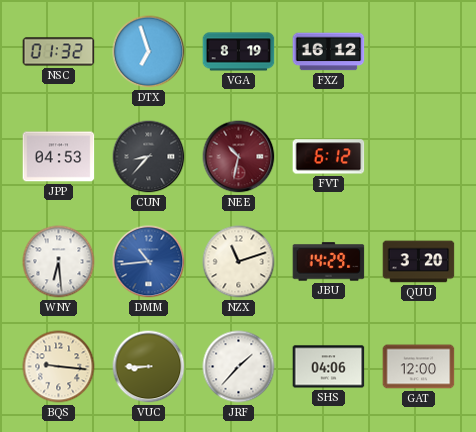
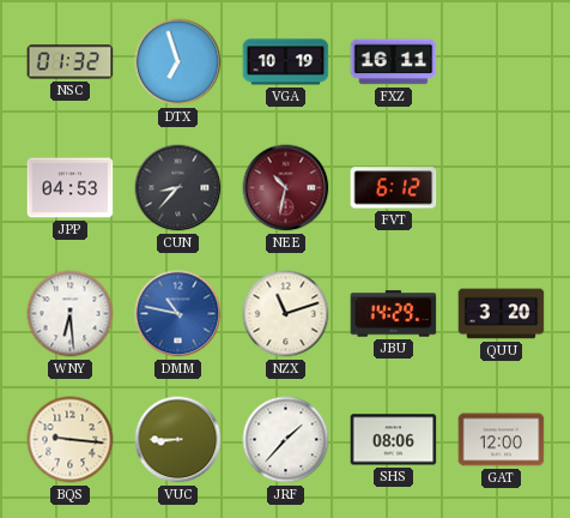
VGA: 8:19 -> 10:19 (286, 62)
FXZ: 16:12 -> 16:11 (394, 62)
DMM: 10:44 -> 10:47 (178, 314)
SHS: 04:06 -> 08:06 (394, 440)
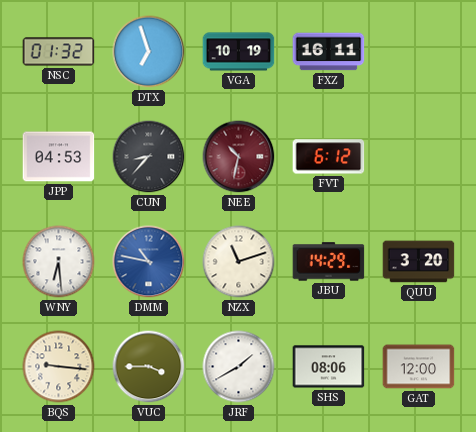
VUC: 8:45 -> 3:45 (149, 367)
JRF: 1:37 -> 1:40 (239, 367)
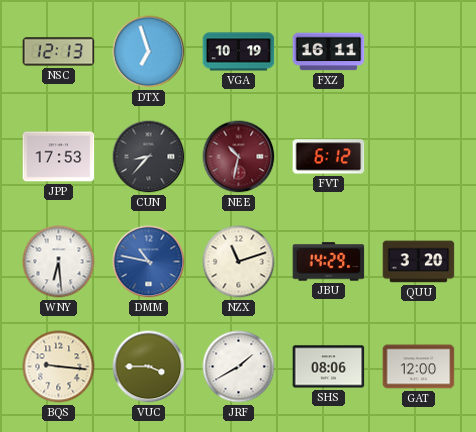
NSC: 01:32 -> 12:13 (59, 52)
JPP: 04:53 -> 17:53 (59, 157)
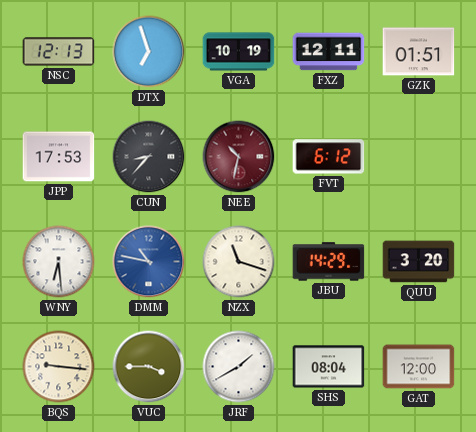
FXZ: 16:11 -> 12:11 (329, 52)
GZK: none -> 01:51 (419, 52)
NZX: 11:12 -> 11:18 (239, 262)
SHS: 08:06 -> 08:04 (329, 367)
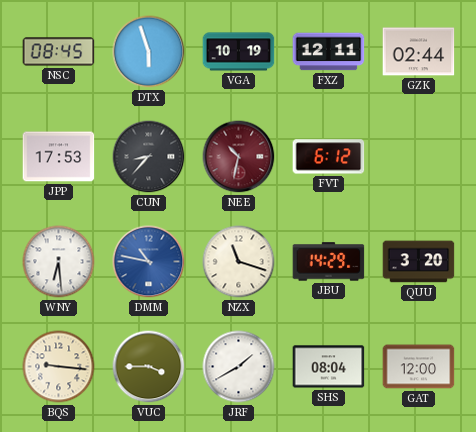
NSC: 12:13 -> 08:45 (59, 52)
DTX: 6:57 -> 5:57 (149, 52)
GZK: 01:51 -> 02:44 (419, 52)
